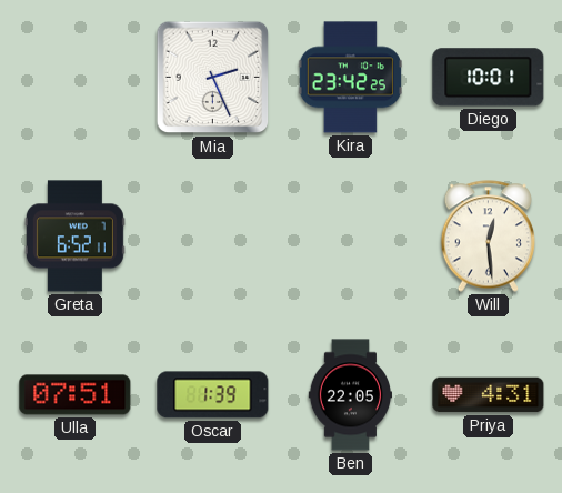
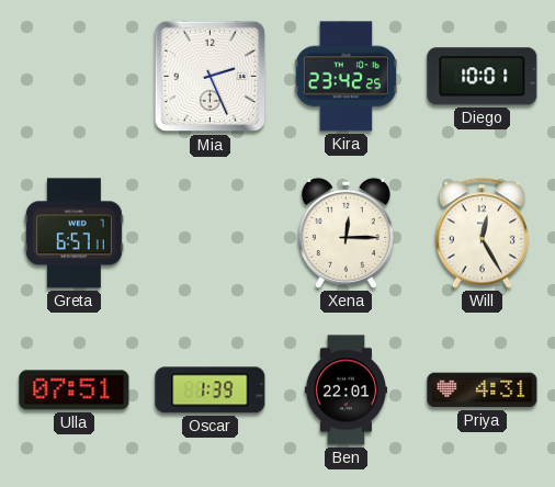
Greta: 6:52 -> 6:57 (73, 234)
Xena: none -> 12:15 (346, 233)
Will: 12:29 -> 12:25 (482, 234)
Ben: 22:05 -> 22:01 (346, 390)
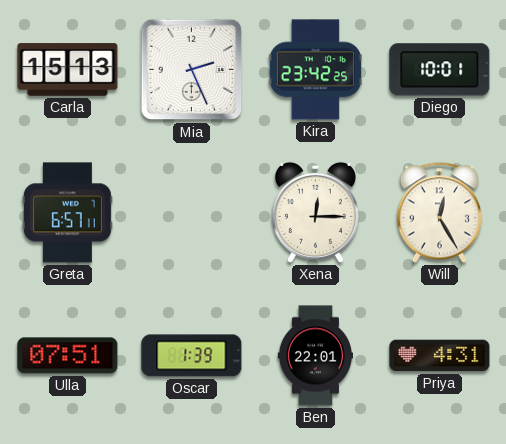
Carla: none -> 15:13 (68, 70)
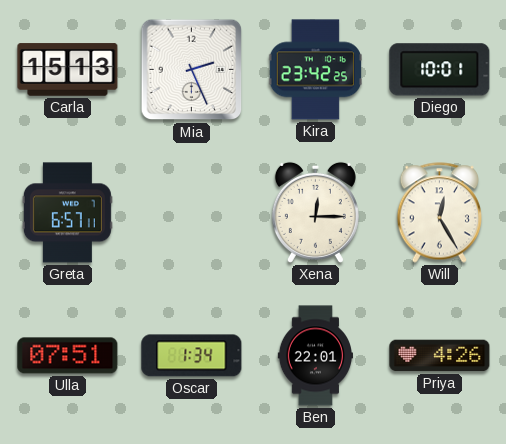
Oscar: 1:39 -> 1:34 (192, 356)
Priya: 4:31 -> 4:26 (440, 356)
